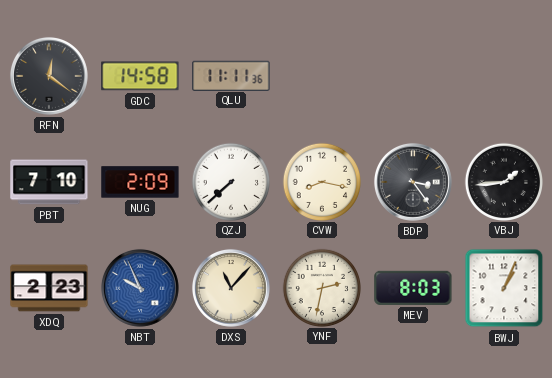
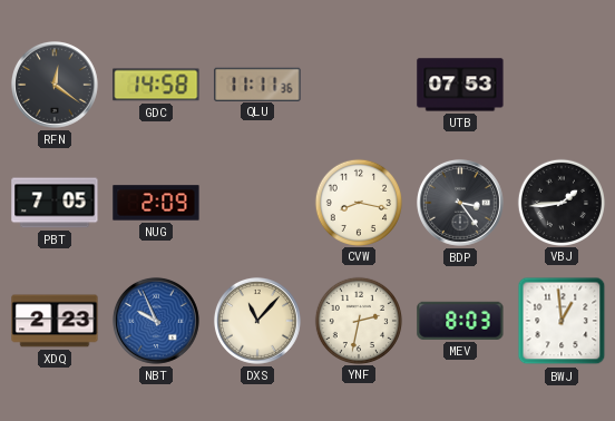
UTB: none -> 07:53 (460, 85)
PBT: 7:10 -> 7:05 (55, 203)
QZJ: 7:38 -> none (230, 181)
BWJ: 1:04 -> 12:59 (562, 321)
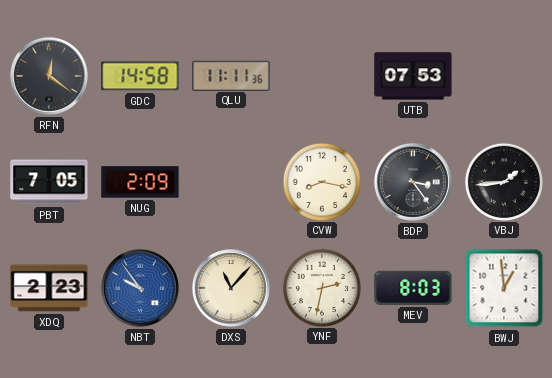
NBT: 9:56 -> 9:54 (140, 288)
